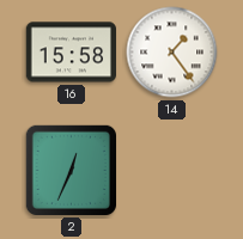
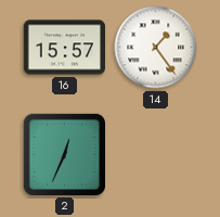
16: 15:58 -> 15:57 (64, 48)
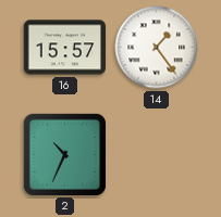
2: 12:34 -> 10:34 (64, 154)
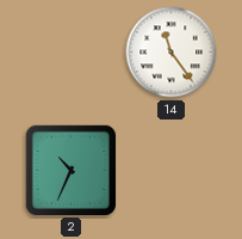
16: 15:57 -> none (64, 48)
14: 1:24 -> 11:24 (172, 53)
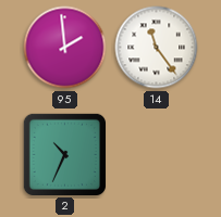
95: none -> 1:59 (65, 48)
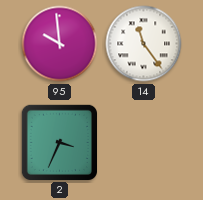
95: 1:59 -> 9:59 (60, 44)
2: 10:34 -> 3:34 (59, 142)
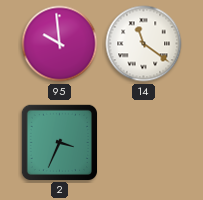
14: 11:24 -> 11:21 (144, 44)
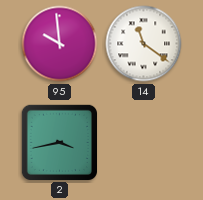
2: 3:34 -> 3:43 (59, 142)
